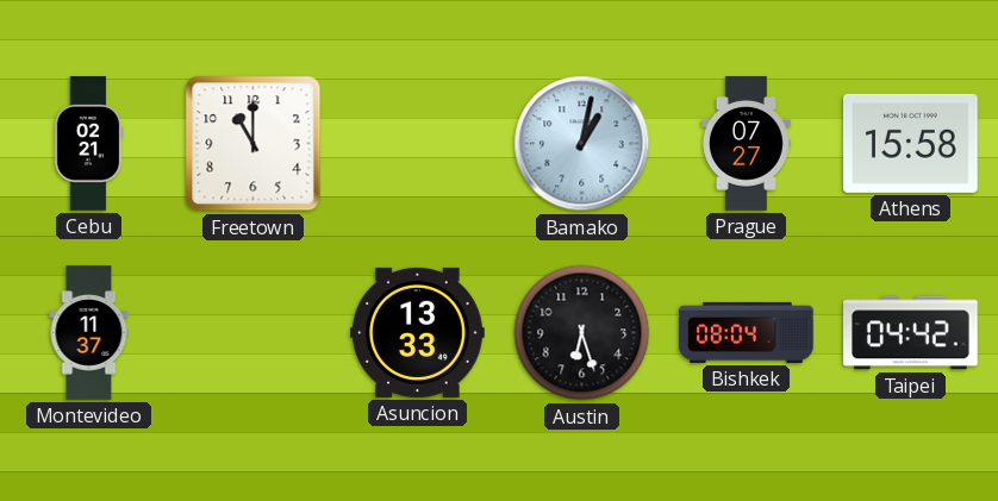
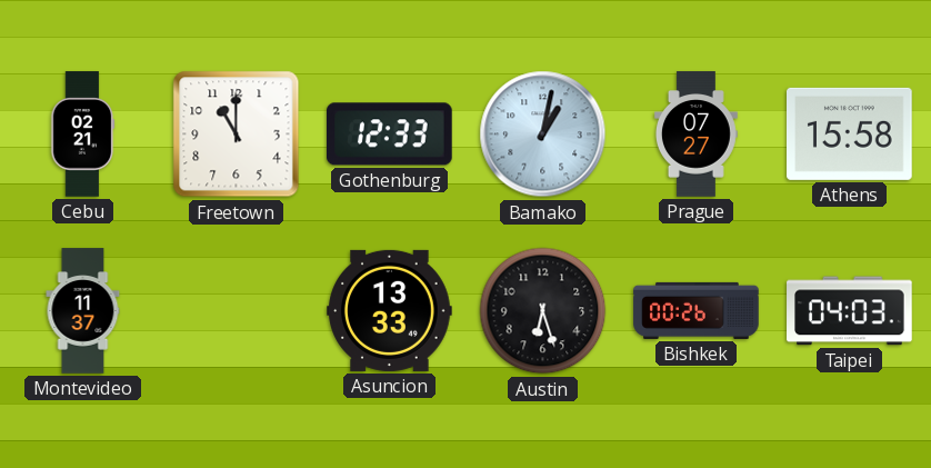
Gothenburg: none -> 12:33 (390, 135)
Bishkek: 08:04 -> 00:26 (697, 310)
Taipei: 04:42 -> 04:03 (850, 311)
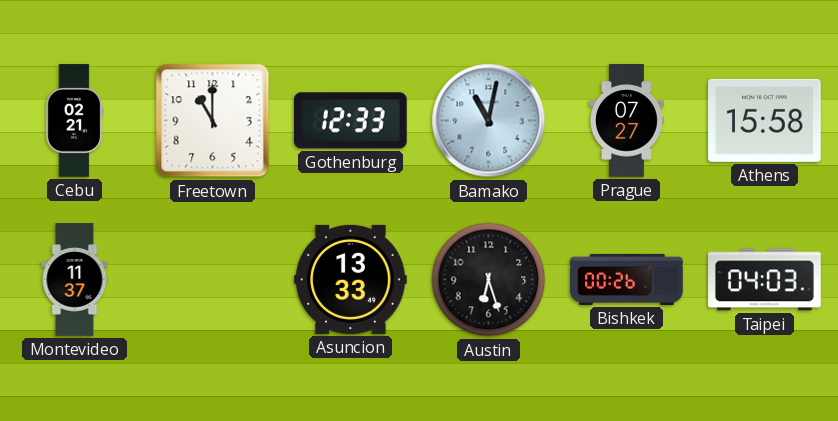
Bamako: 1:02 -> 11:02 (489, 121)
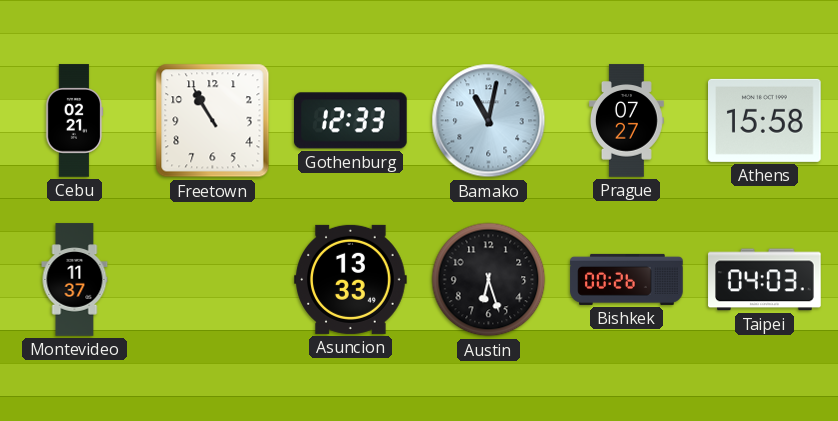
Freetown: 11:00 -> 10:55 (213, 121)
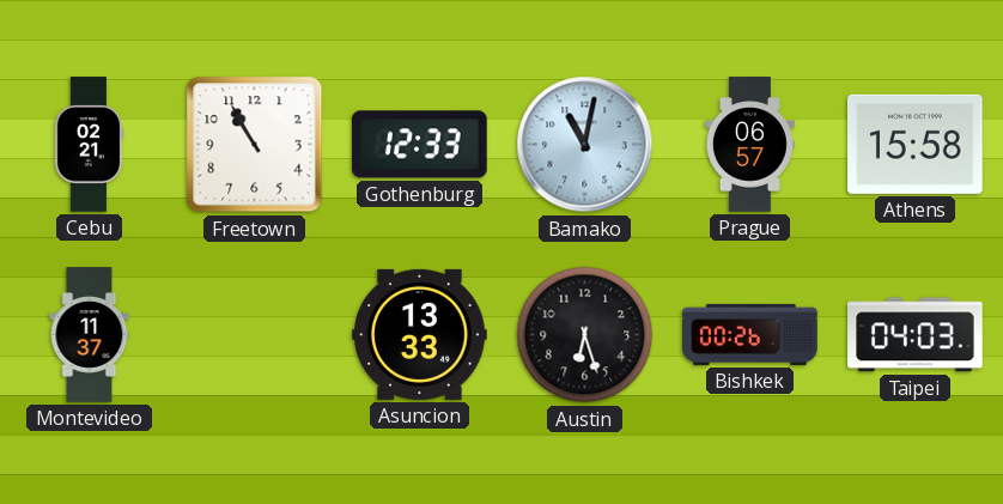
Prague: 07:27 -> 06:57 (749, 145)
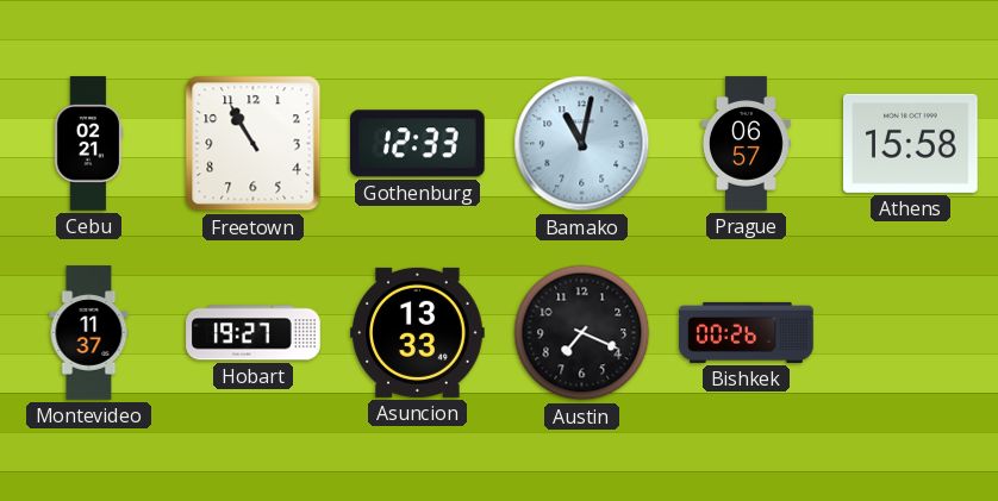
Hobart: none -> 19:27 (254, 333)
Austin: 6:27 -> 7:19 (582, 333)
Taipei: 04:03 -> none (916, 335)
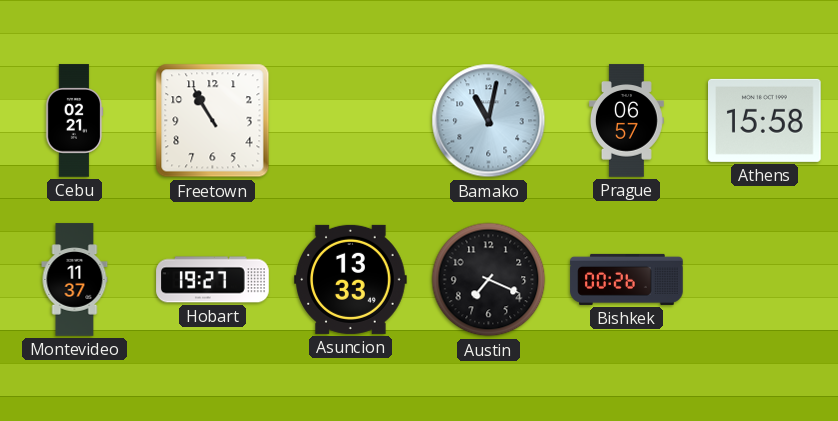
Gothenburg: 12:33 -> none (418, 144)
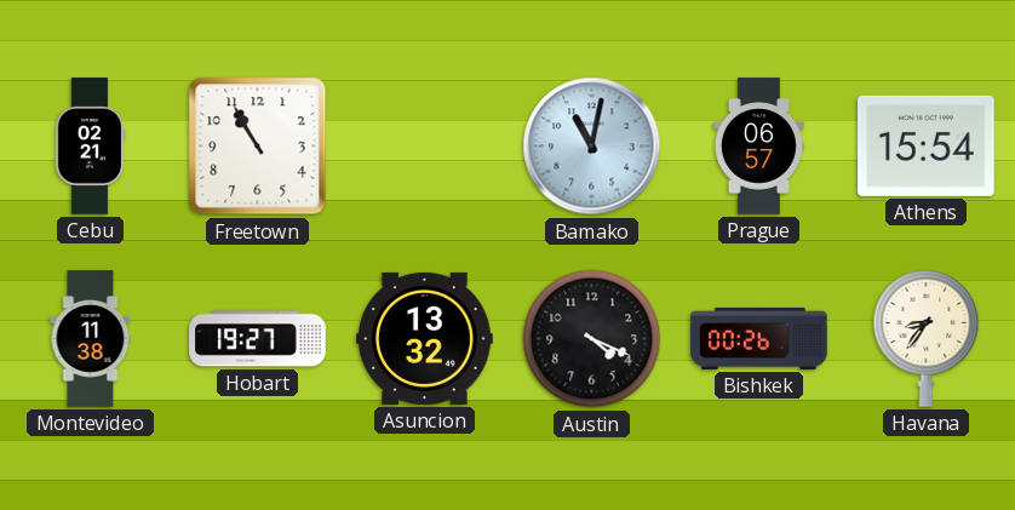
Athens: 15:58 -> 15:54 (927, 145)
Montevideo: 11:37 -> 11:38 (91, 339)
Asuncion: 13:33 -> 13:32 (425, 338)
Austin: 7:19 -> 4:19 (592, 339)
Havana: none -> 8:36 (927, 339)
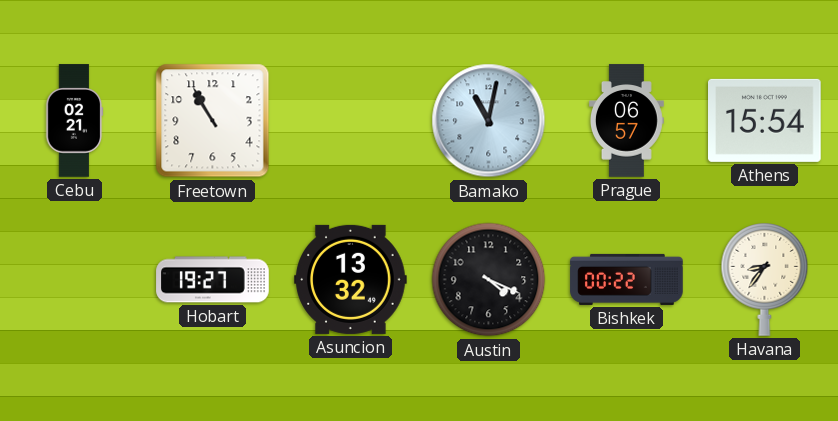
Montevideo: 11:38 -> none (91, 339)
Bishkek: 00:26 -> 00:22 (627, 279)
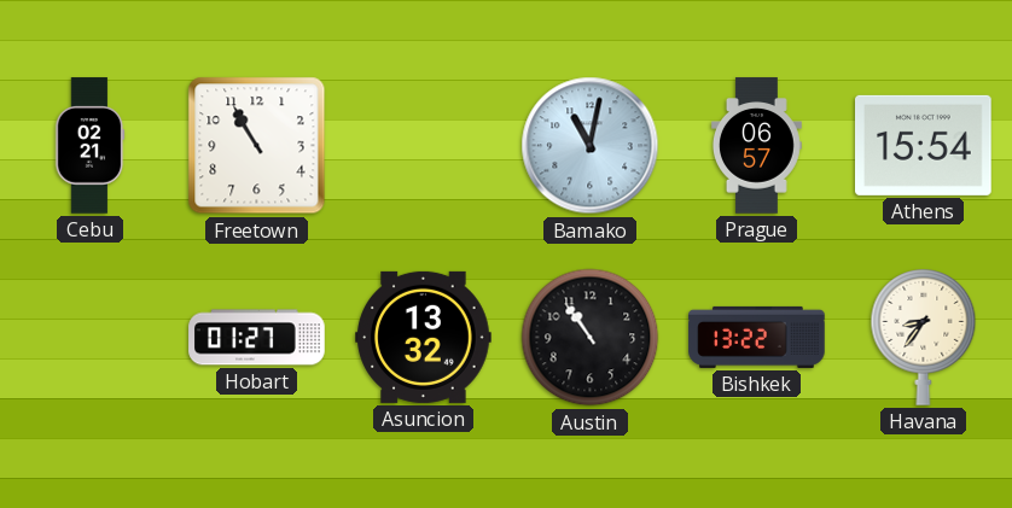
Hobart: 19:27 -> 01:27 (257, 338)
Austin: 4:19 -> 10:54 (591, 338)
Bishkek: 00:22 -> 13:22 (757, 337)
